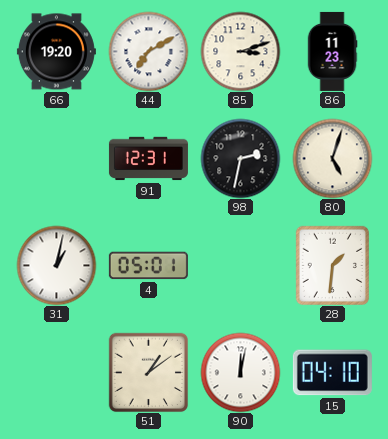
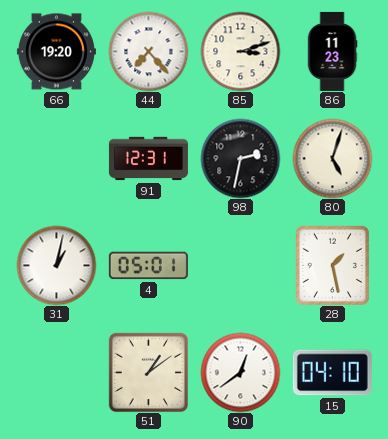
44: 7:10 -> 7:23 (148, 51)
28: 1:31 -> 1:28 (332, 265)
90: 12:02 -> 12:39 (240, 372)
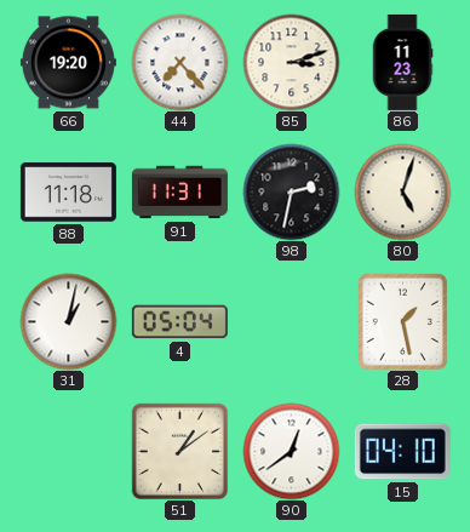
88: none -> 11:18 (68, 193)
91: 12:31 -> 11:31 (179, 193)
4: 05:01 -> 05:04 (179, 322)
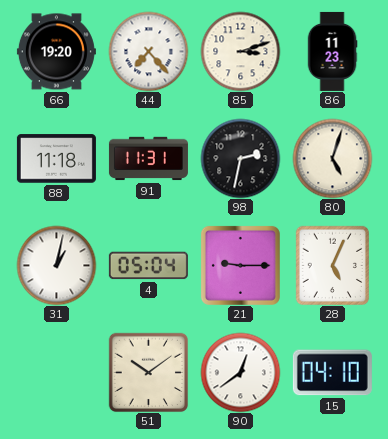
21: none -> 9:15 (240, 265)
28: 1:28 -> 5:04 (332, 265)
51: 1:09 -> 10:09 (148, 372)
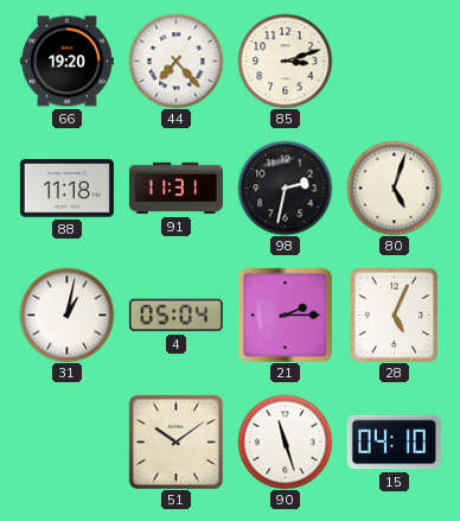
86: 11:23 -> none (332, 51)
21: 9:15 -> 2:15 (285, 314)
90: 12:39 -> 11:27 (285, 441)
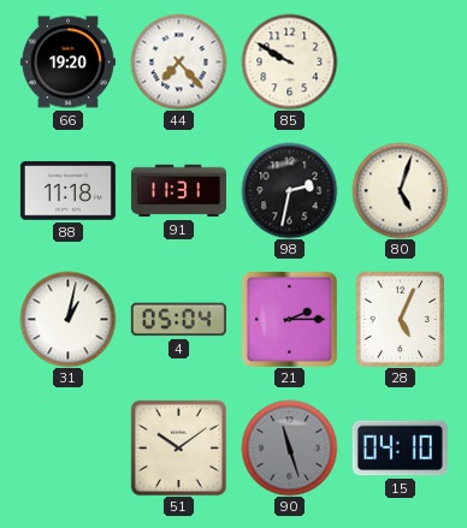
85: 3:12 -> 9:50 (289, 61)
90 dial: white -> grey (289, 447)
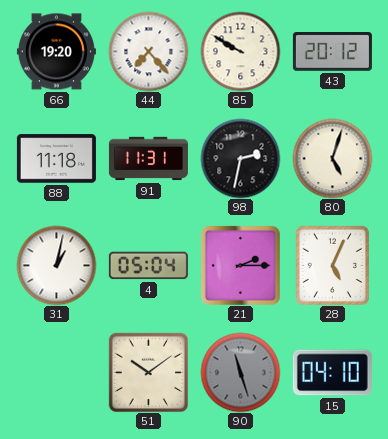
43: none -> 20:12 (332, 52)
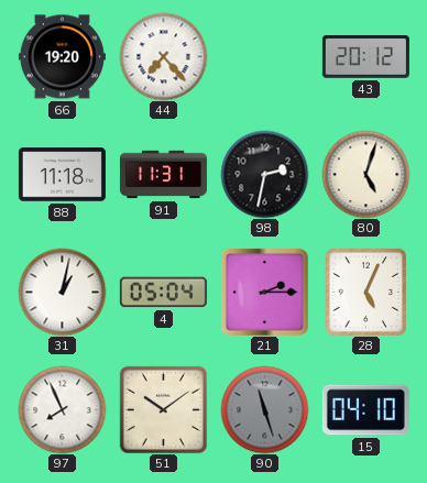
85: 9:50 -> none (240, 51)
97: none -> 7:56 (62, 409)
